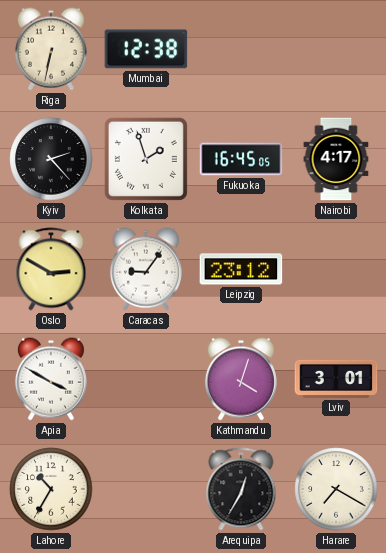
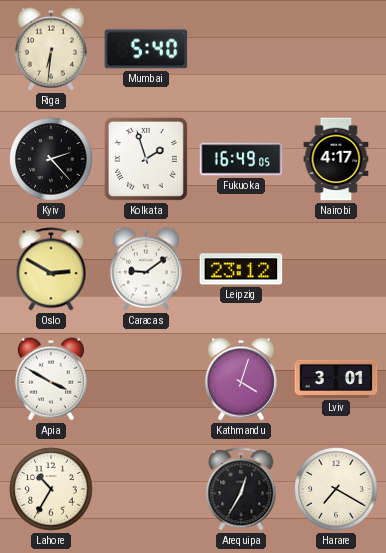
Riga: 6:32 -> 6:31 (51, 49)
Mumbai: 12:38 -> 5:40 (146, 49)
Fukuoka: 16:45 -> 16:49 (241, 159)
Caracas: 9:06 -> 9:09 (146, 269)
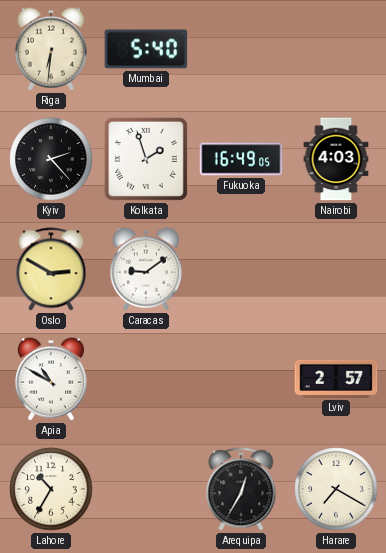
Nairobi: 4:17 -> 4:03 (336, 159)
Leipzig: 23:12 -> none (241, 269)
Apia: 3:50 -> 10:50 (51, 379)
Kathmandu: 4:03 -> none (241, 379)
Lviv: 3:01 -> 2:57 (336, 379)
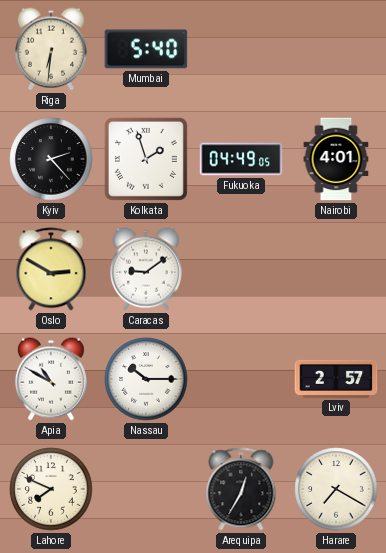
Fukuoka: 16:49 -> 04:49 (241, 159)
Nairobi: 4:03 -> 4:01 (336, 159)
Nassau: none -> 10:15 (146, 379)
Lahore: 10:35 -> 7:49 (51, 489)
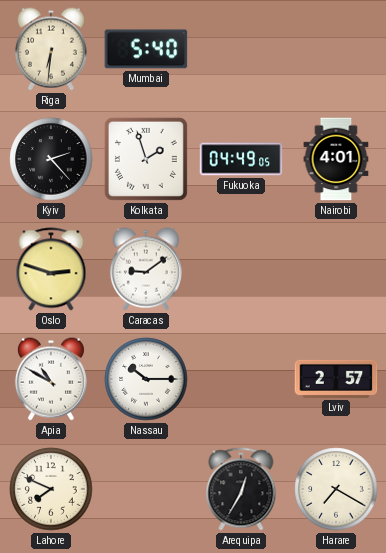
Oslo: 2:50 -> 2:48 (51, 269)
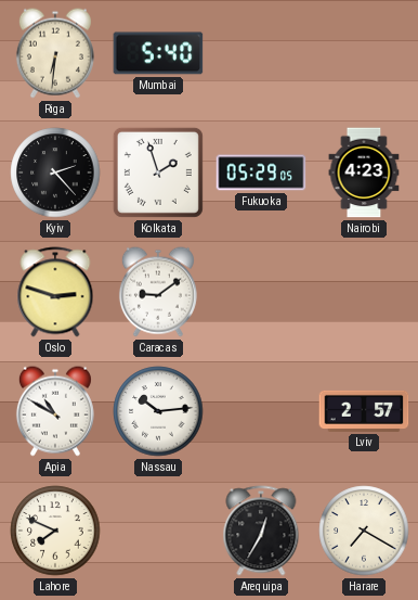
Fukuoka: 04:49 -> 05:29 (261, 173)
Nairobi: 4:01 -> 4:23 (364, 173)
Nassau: 10:15 -> 10:14 (158, 411)
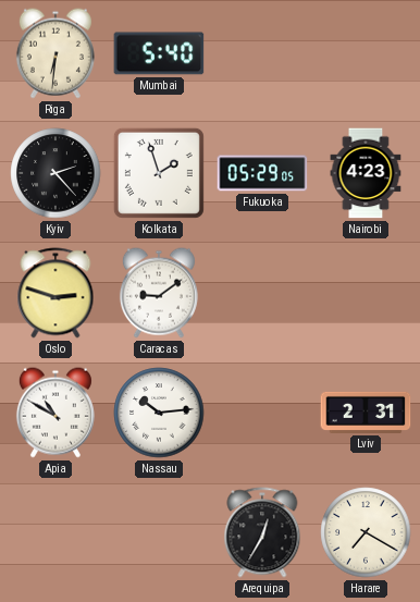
Lviv: 2:57 -> 2:31 (366, 413)
Lahore: 7:49 -> none (55, 531)
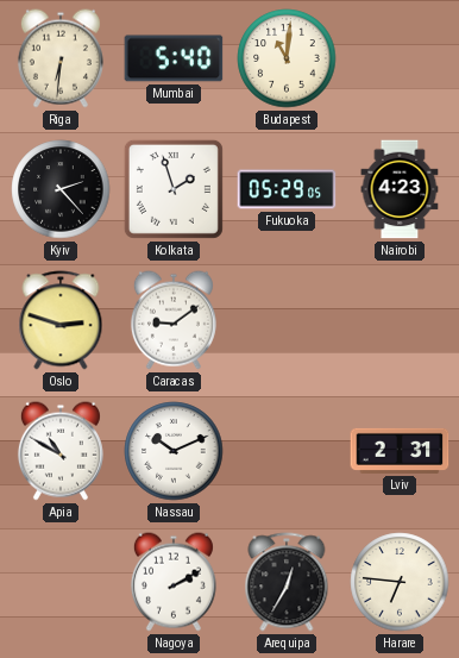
Budapest: none -> 11:01 (287, 58)
Nassau: 10:14 -> 10:11 (174, 451)
Nagoya: none -> 2:10 (174, 582)
Harare: 7:20 -> 6:46 (400, 582)
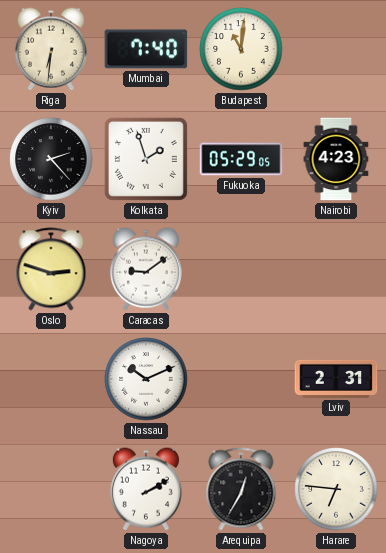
Mumbai: 5:40 -> 7:40 (146, 49)
Apia: 10:50 -> none (61, 451)
